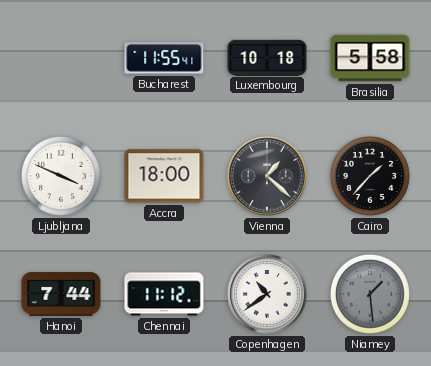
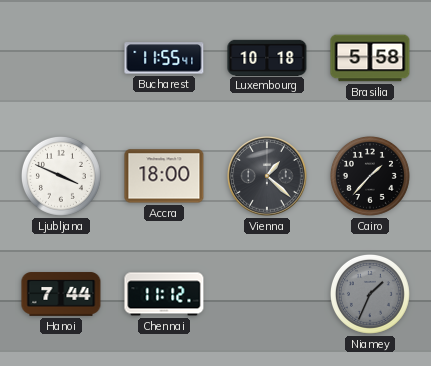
Copenhagen: 10:39 -> none (267, 294)
Niamey: 1:29 -> 1:34 (370, 294)
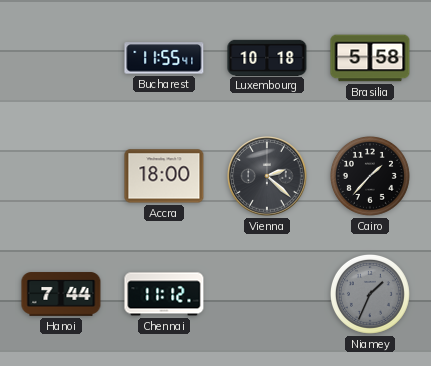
Ljubljana: 3:49 -> none (61, 176)
Vienna: 1:22 -> 2:22 (267, 176)
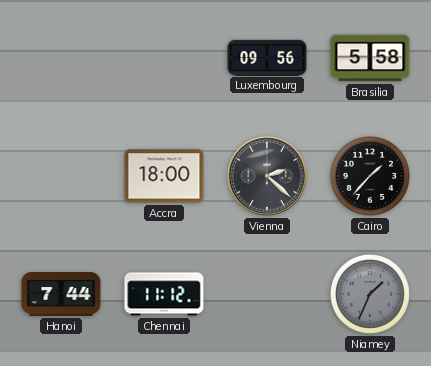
Bucharest: 11:55 -> none (164, 58)
Luxembourg: 10:18 -> 09:56 (267, 57)
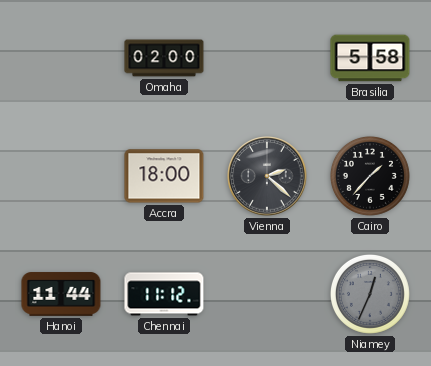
Omaha: none -> 02:00 (164, 58)
Luxembourg: 09:56 -> none (267, 57)
Hanoi: 7:44 -> 11:44 (61, 294)
Niamey: 1:34 -> 12:34 (370, 294)
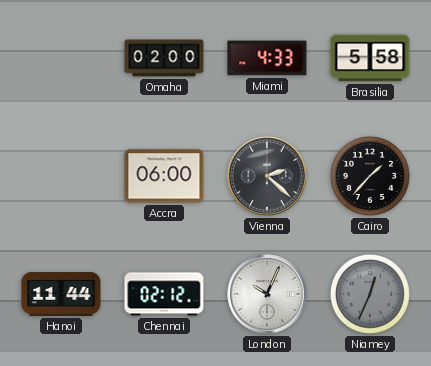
Miami: none -> 4:33 (267, 58)
Accra: 18:00 -> 06:00 (164, 176)
Chennai: 11:12 -> 02:12 (164, 294)
London: none -> 10:04 (267, 294)
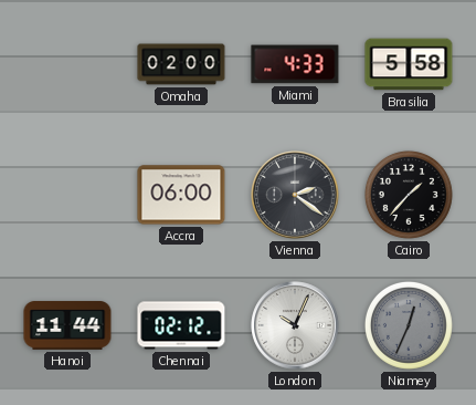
Vienna: 2:22 -> 2:21 (295, 195)
